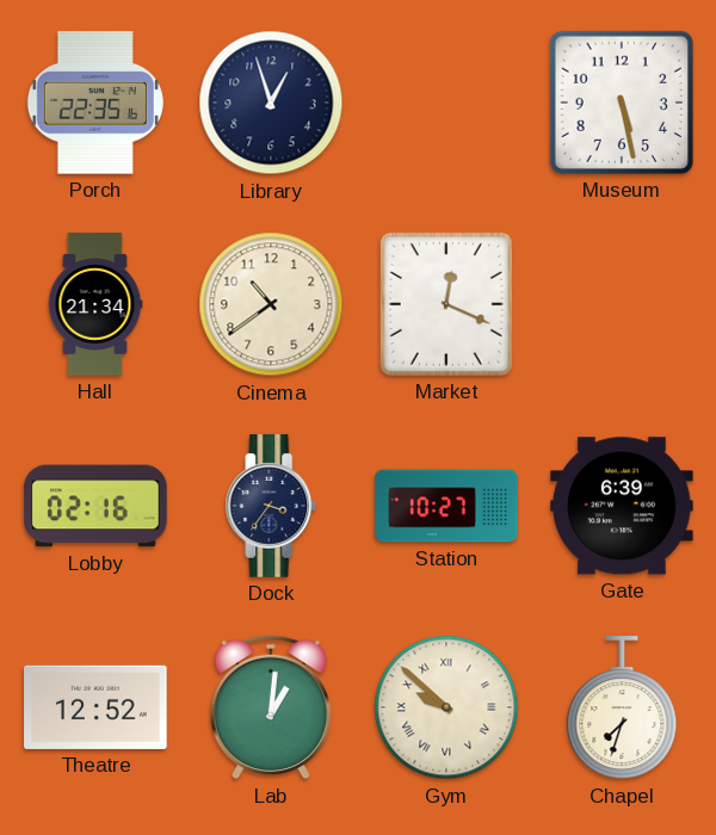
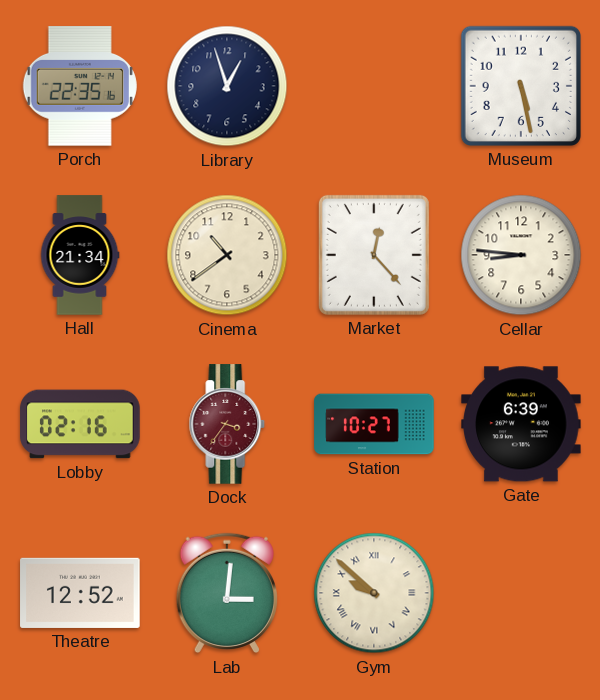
Market: 12:19 -> 12:23 (374, 255)
Cellar: none -> 8:46 (521, 255)
Dock dial: navy -> burgundy (227, 424)
Lab: 1:01 -> 3:01 (227, 593)
Chapel: 7:33 -> none (622, 709)
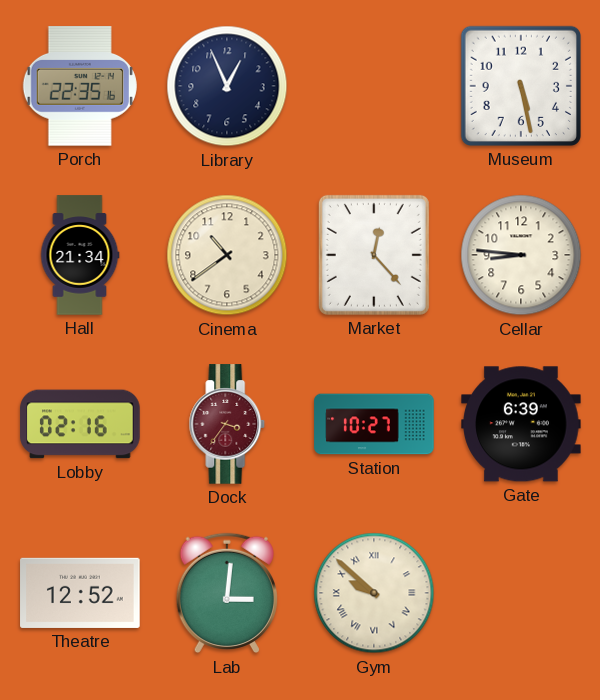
Library: 12:57 -> 12:56 (227, 86)
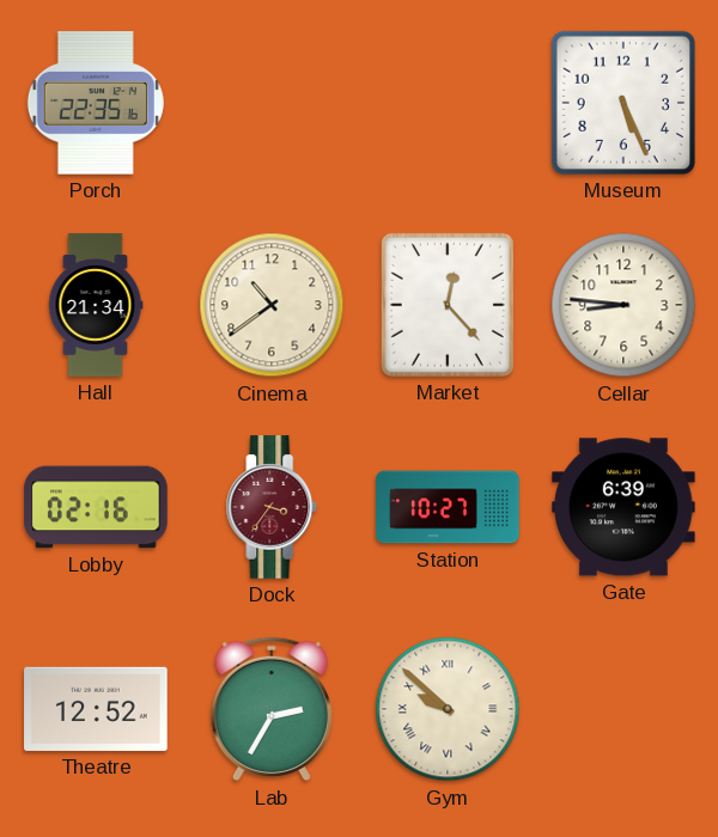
Library: 12:56 -> none (227, 86)
Museum: 5:28 -> 5:26 (623, 103)
Lab: 3:01 -> 2:35 (272, 709)
